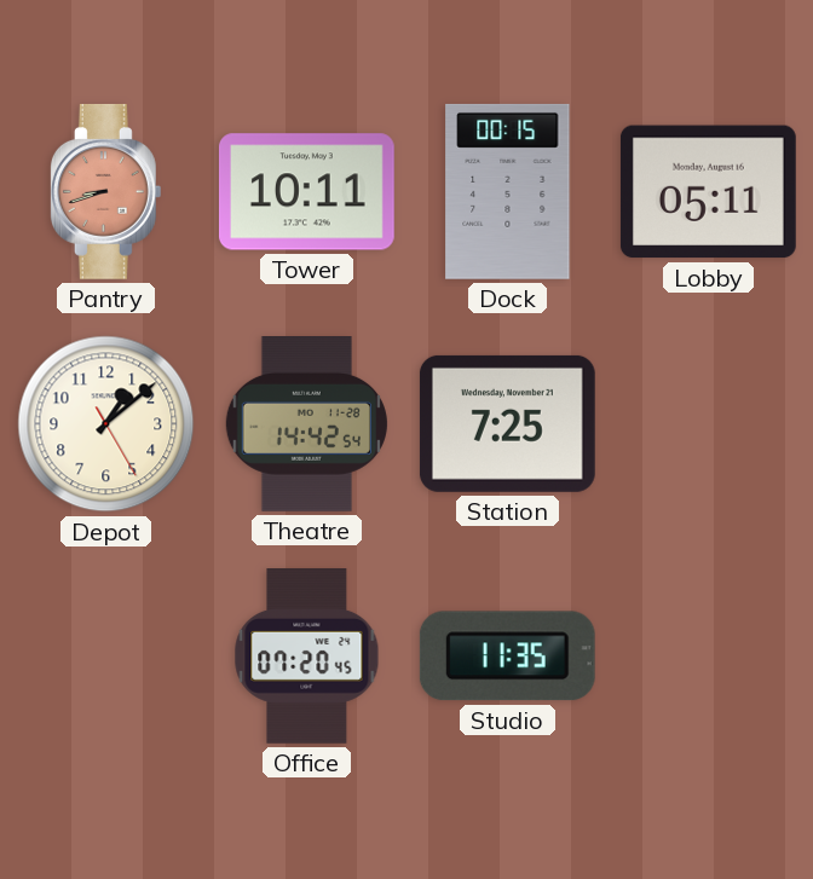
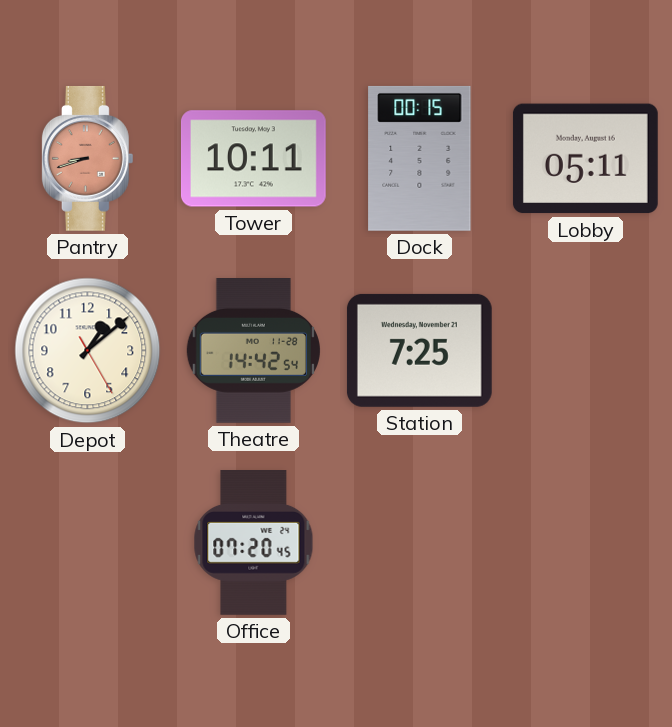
Studio: 11:35 -> none (507, 657)
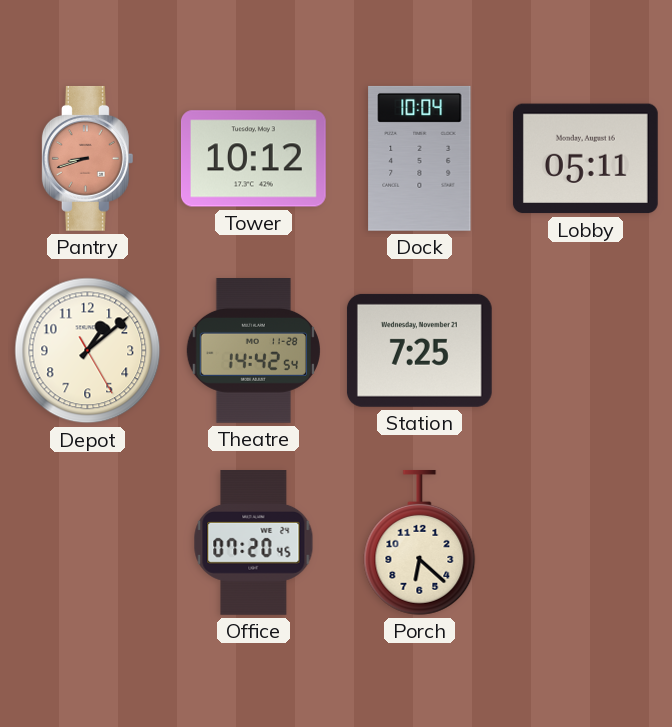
Tower: 10:11 -> 10:12 (253, 159)
Dock: 00:15 -> 10:04 (420, 158)
Porch: none -> 6:22 (420, 542)
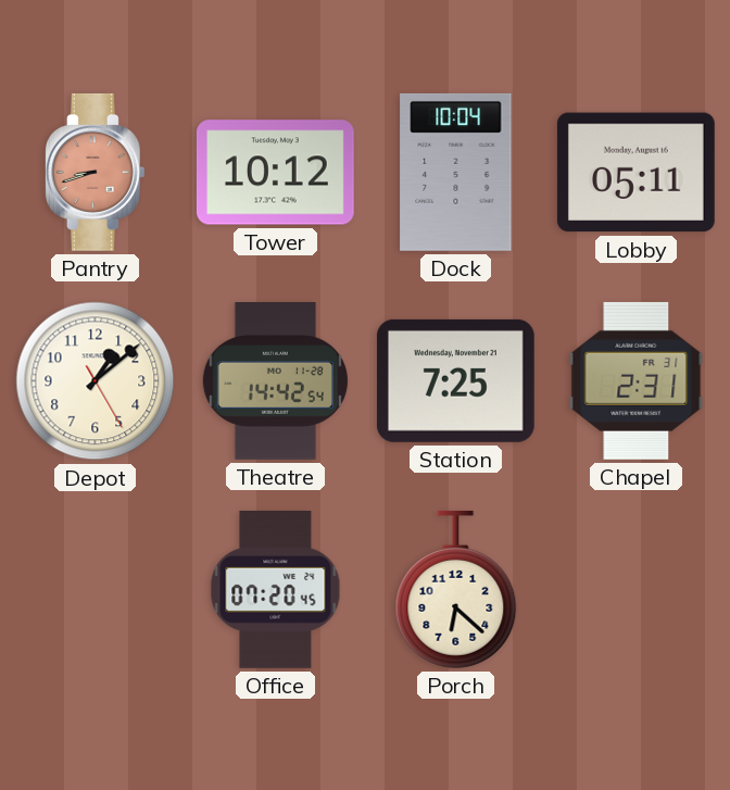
Chapel: none -> 2:31 (637, 380)
